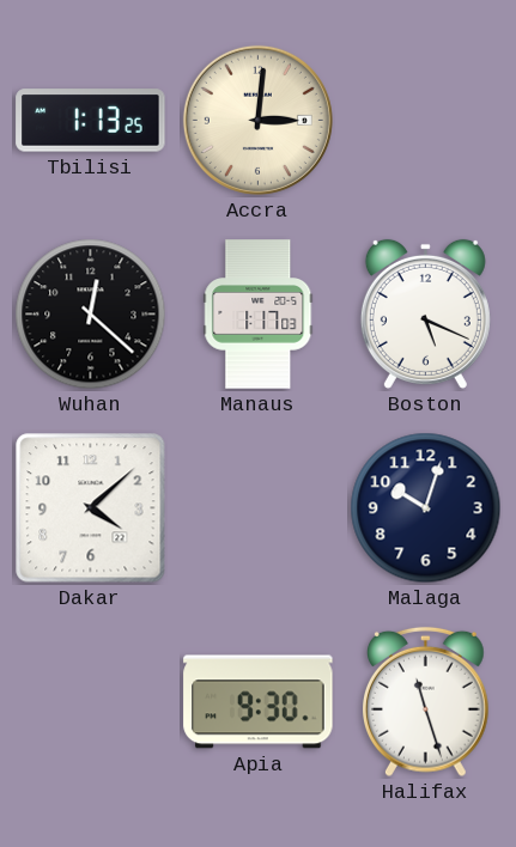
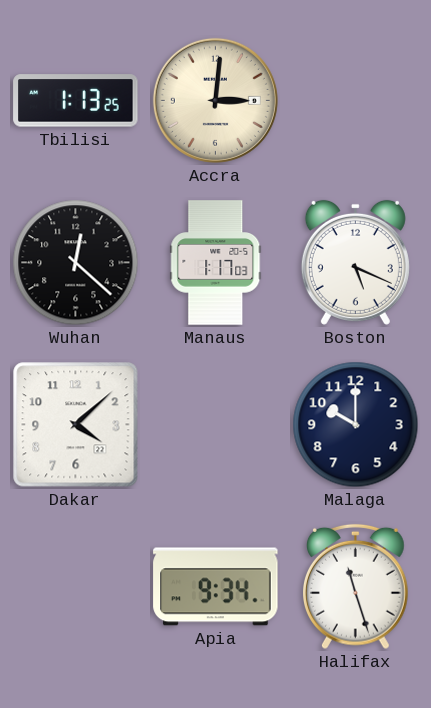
Malaga: 10:03 -> 10:00 (356, 425)
Apia: 9:30 -> 9:34 (216, 587)
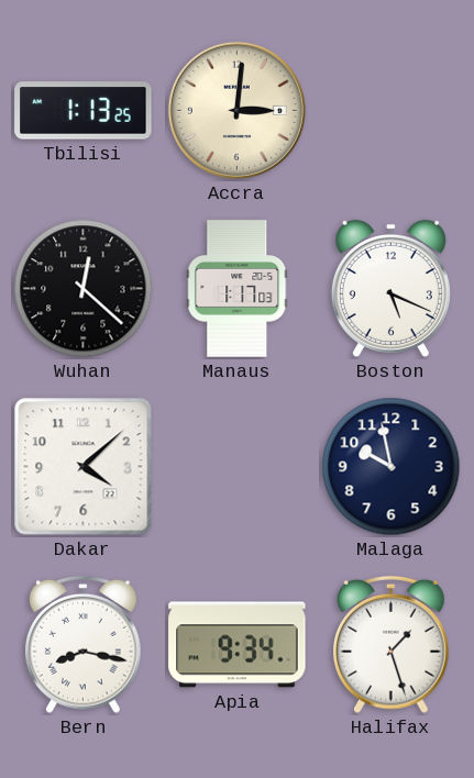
Malaga: 10:00 -> 9:58 (392, 467)
Bern: none -> 8:17 (84, 645)
Halifax: 11:27 -> 1:27 (392, 645)
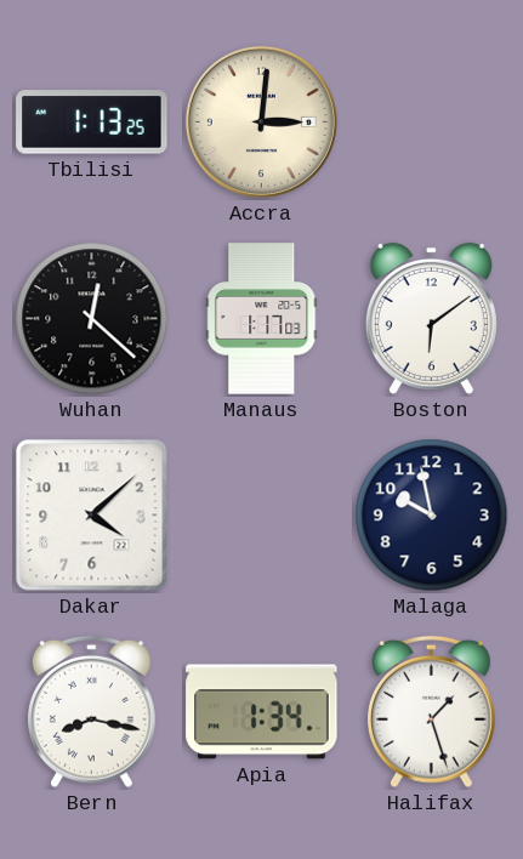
Boston: 5:19 -> 6:09 (431, 318)
Apia: 9:34 -> 1:34 (262, 712)
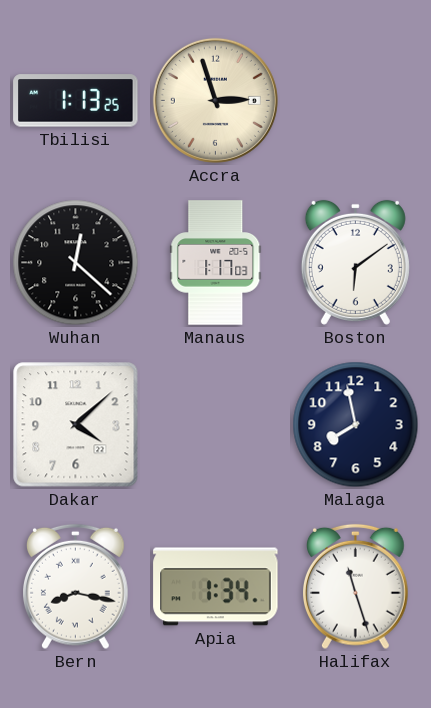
Accra: 3:01 -> 2:57 (215, 100)
Malaga: 9:58 -> 7:58 (356, 425)
Halifax: 1:27 -> 11:27 (356, 587)
